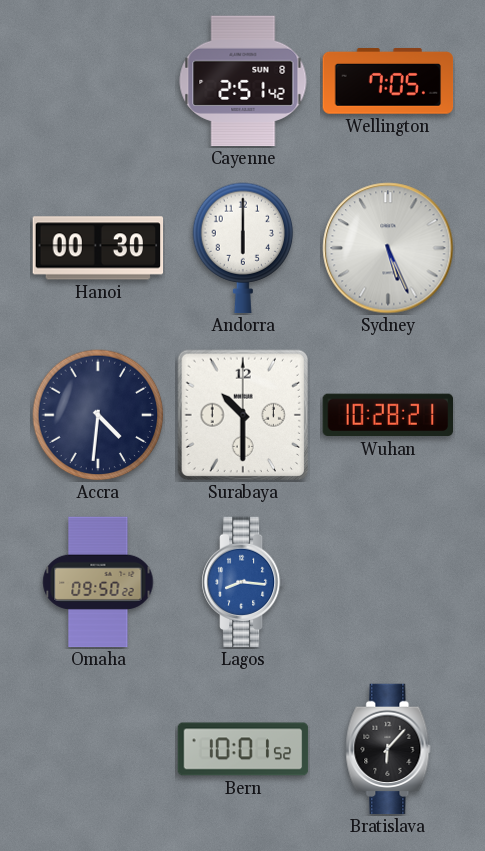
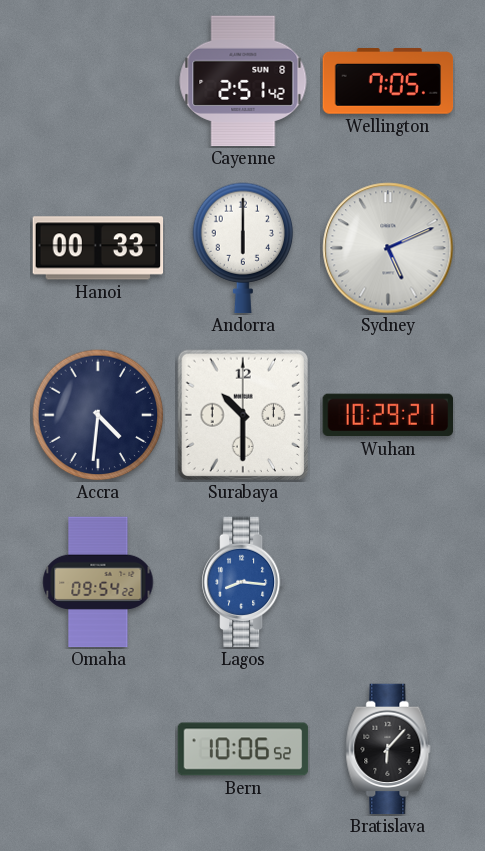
Hanoi: 00:30 -> 00:33 (98, 248)
Sydney: 5:26 -> 5:11 (388, 248)
Wuhan: 10:28 -> 10:29 (387, 415)
Omaha: 09:50 -> 09:54 (98, 582)
Bern: 10:01 -> 10:06 (243, 749)
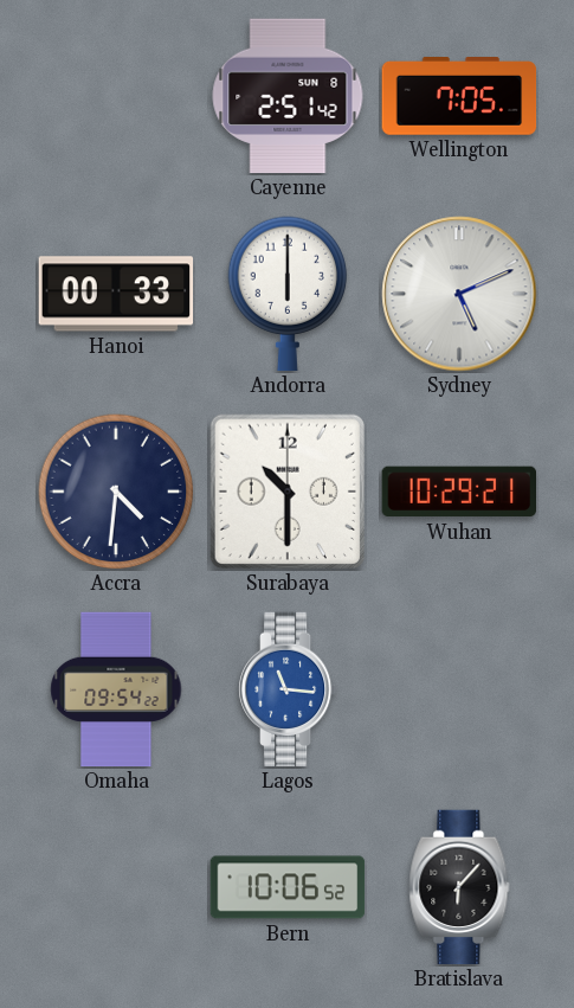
Lagos: 8:16 -> 11:16 (288, 689)
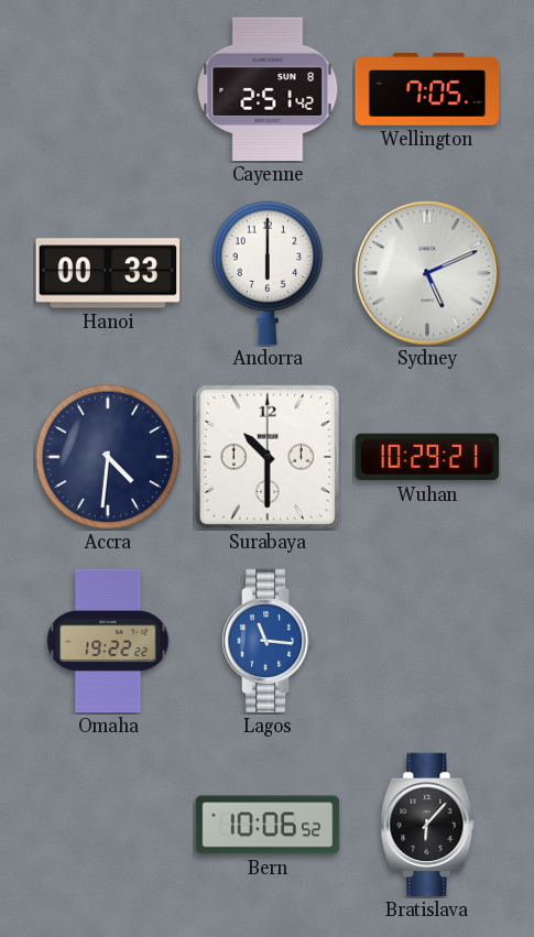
Omaha: 09:54 -> 19:22 (108, 641)
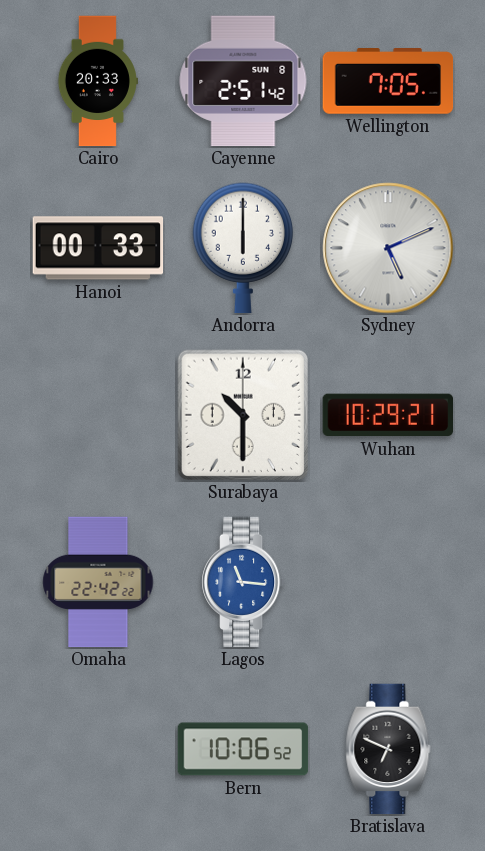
Cairo: none -> 20:33 (97, 81)
Accra: 4:31 -> none (108, 457)
Omaha: 19:22 -> 22:42 (98, 582)
Bratislava: 6:07 -> 6:49 (388, 749)
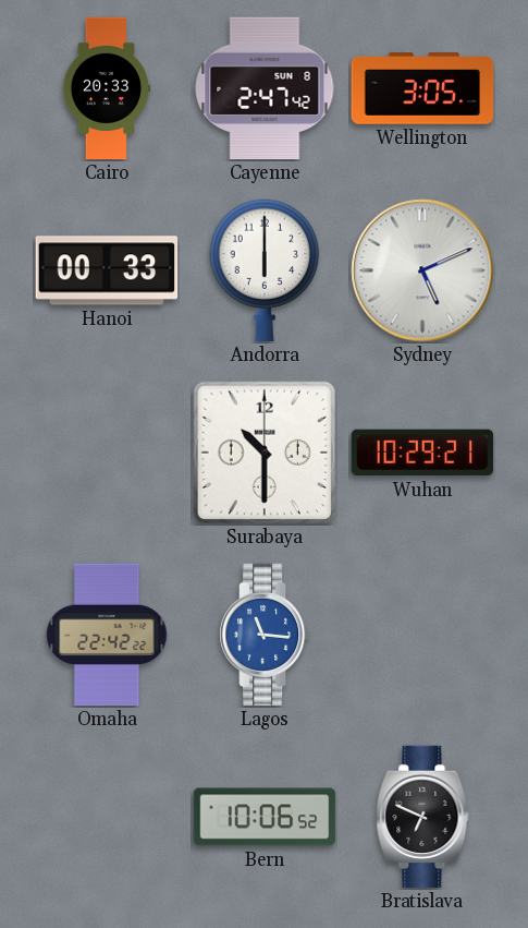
Cayenne: 2:51 -> 2:47 (265, 88)
Wellington: 7:05 -> 3:05 (422, 89)
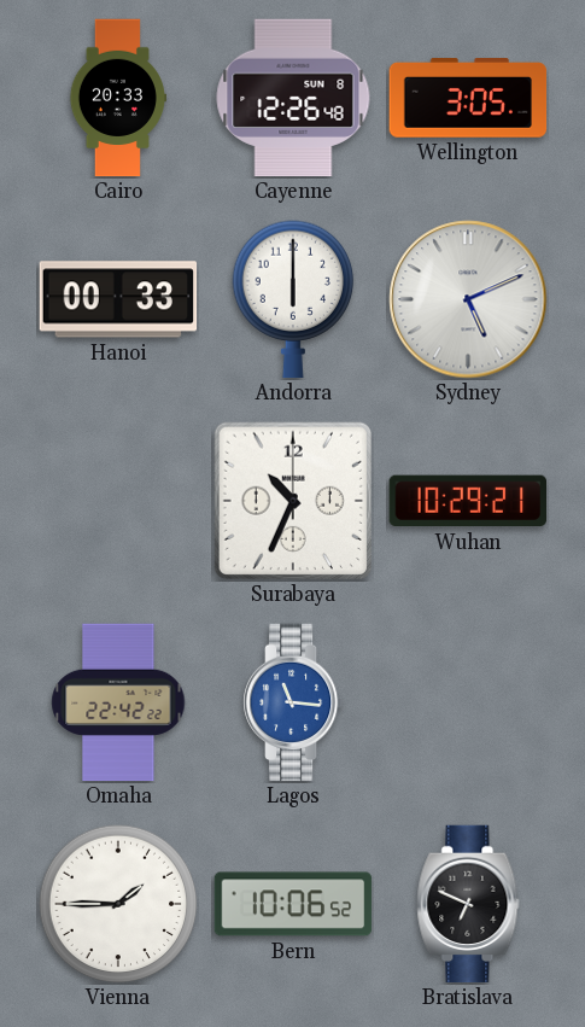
Cayenne: 2:47 -> 12:26 (293, 98)
Surabaya: 10:30 -> 10:34 (292, 500)
Vienna: none -> 1:45 (118, 904)
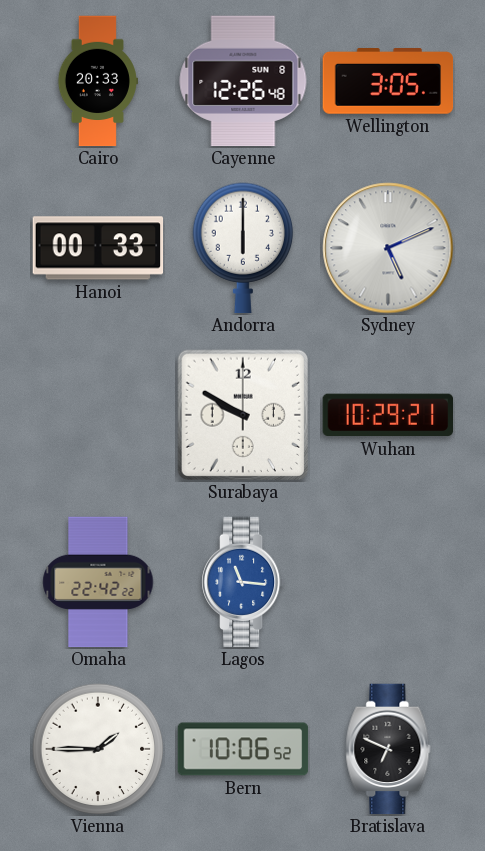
Surabaya: 10:34 -> 9:50 (242, 414)
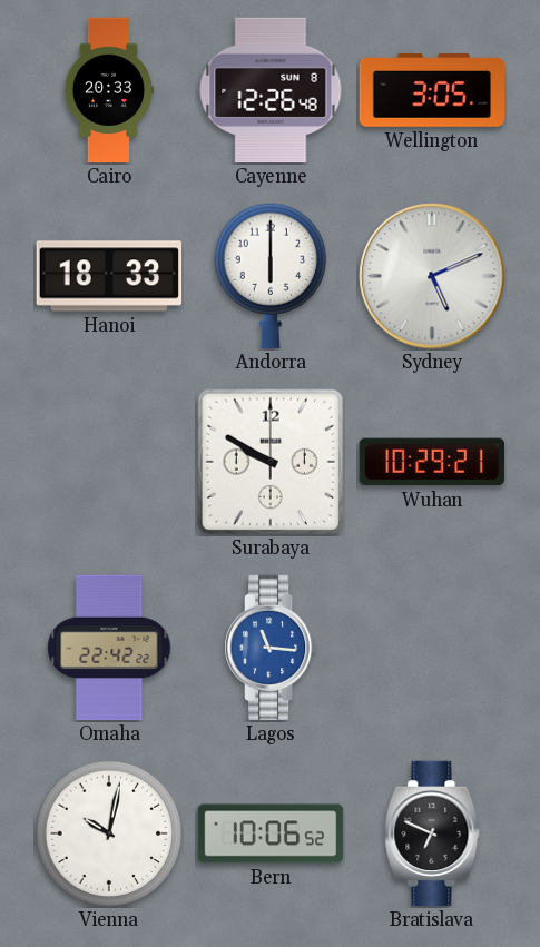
Hanoi: 00:33 -> 18:33 (109, 276)
Vienna: 1:45 -> 10:02 (109, 833)
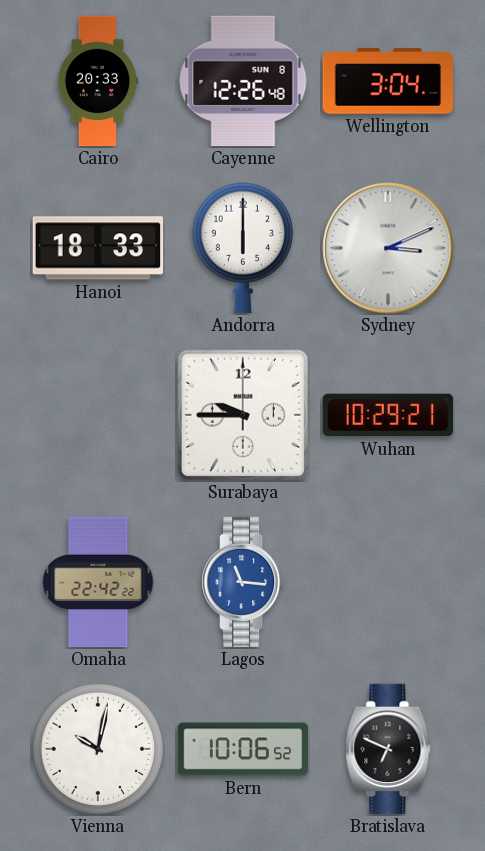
Wellington: 3:05 -> 3:04 (388, 82)
Sydney: 5:11 -> 3:11 (388, 248)
Surabaya: 9:50 -> 9:45 (242, 414)
